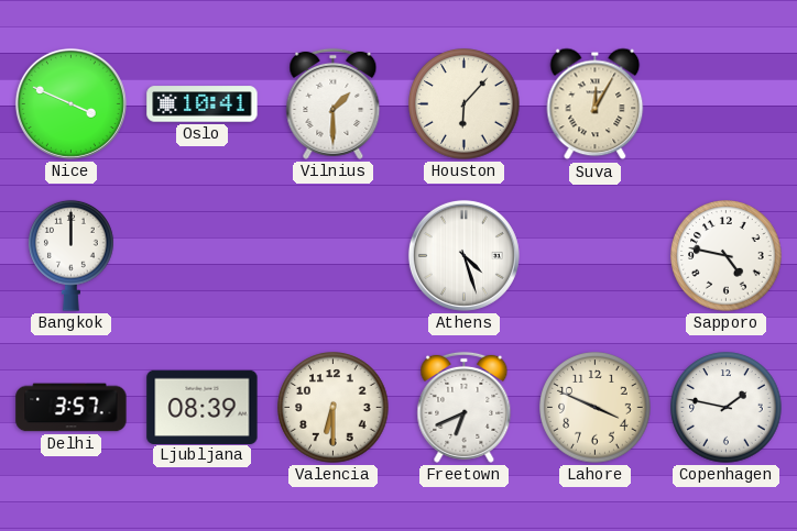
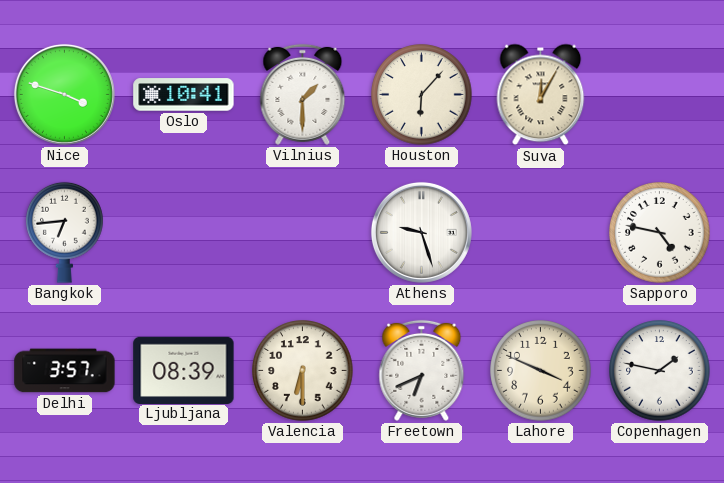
Nice: 3:49 -> 3:48 (64, 94)
Bangkok: 12:00 -> 6:44 (65, 232)
Athens: 4:27 -> 9:27 (421, 232)
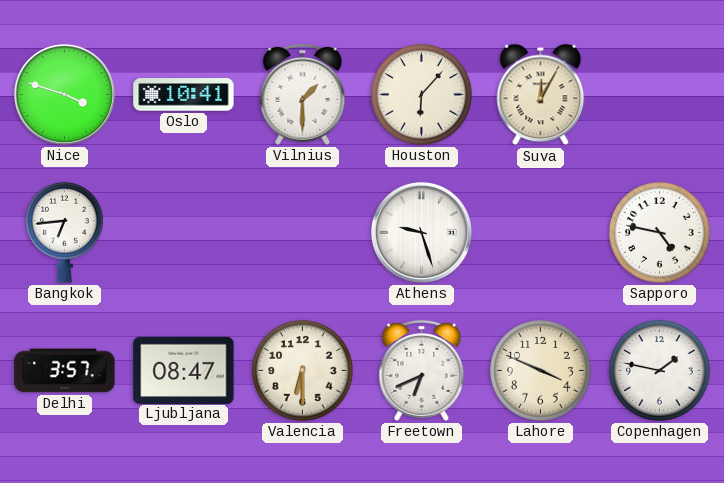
Ljubljana: 08:39 -> 08:47 (184, 370)
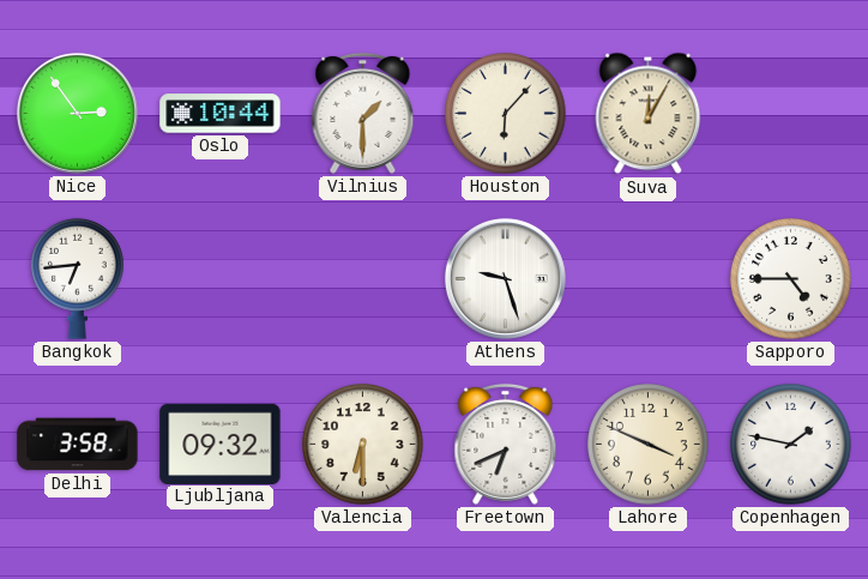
Nice: 3:48 -> 2:54 (77, 113)
Oslo: 10:41 -> 10:44 (221, 114)
Sapporo: 4:47 -> 4:45 (791, 279)
Delhi: 3:57 -> 3:58 (78, 445)
Ljubljana: 08:47 -> 09:32 (221, 444)
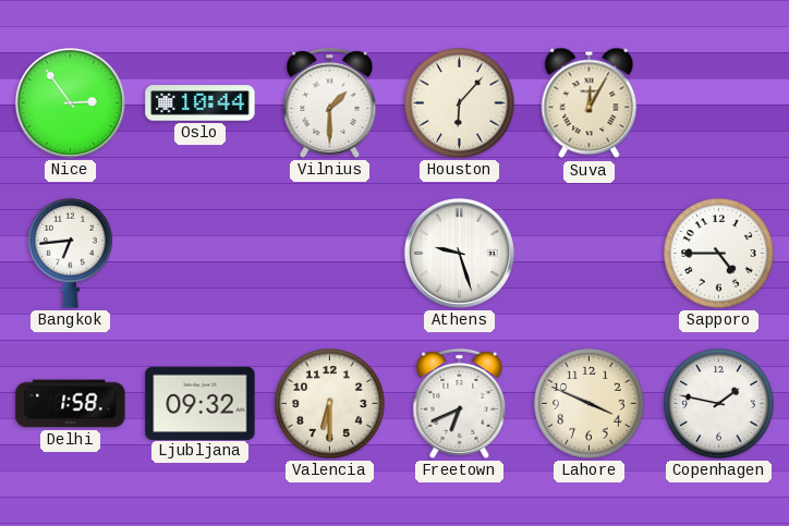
Delhi: 3:58 -> 1:58 (71, 404)
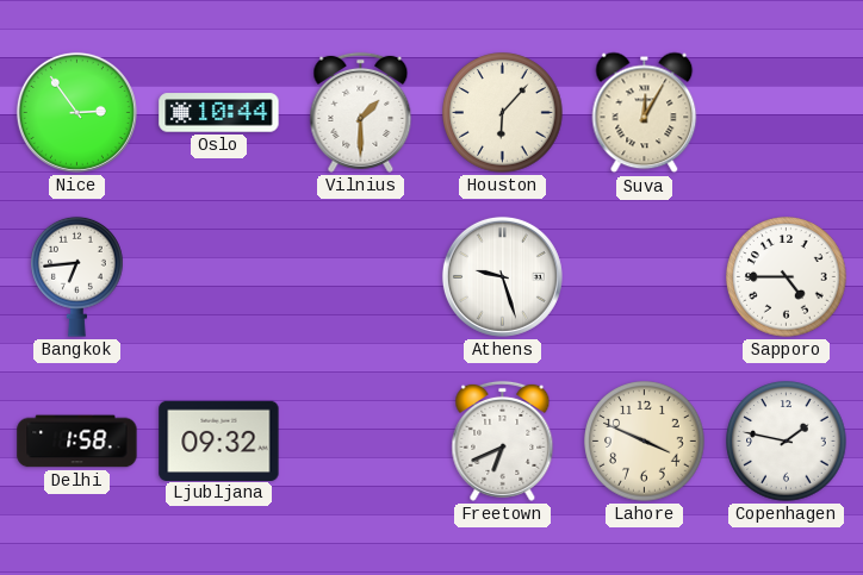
Valencia: 6:30 -> none (330, 404)
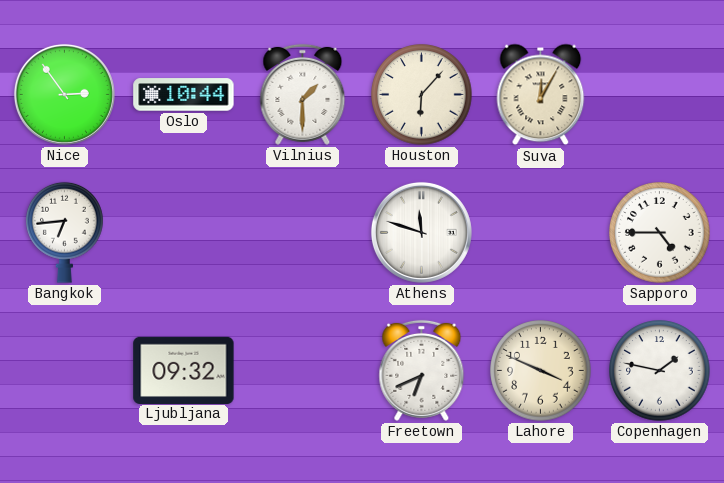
Athens: 9:27 -> 11:48 (421, 232)
Delhi: 1:58 -> none (77, 442)
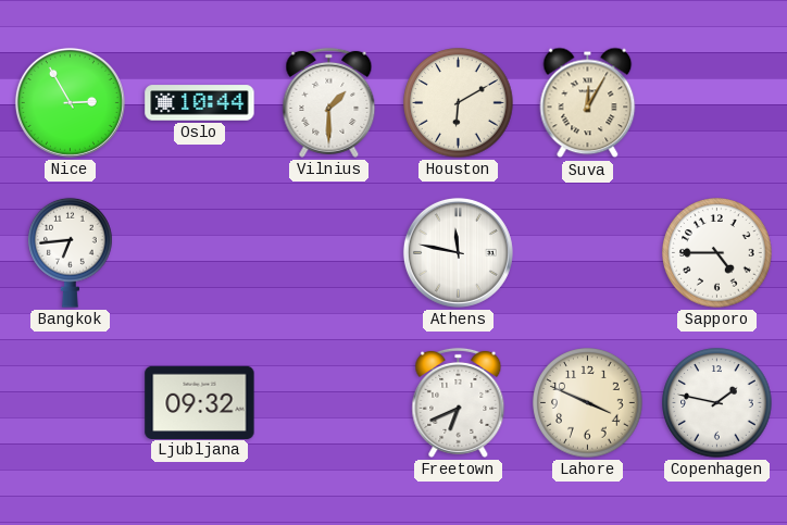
Nice: 2:54 -> 2:55 (70, 102)
Houston: 6:07 -> 6:10 (459, 103)
Athens: 11:48 -> 11:47 (458, 252)
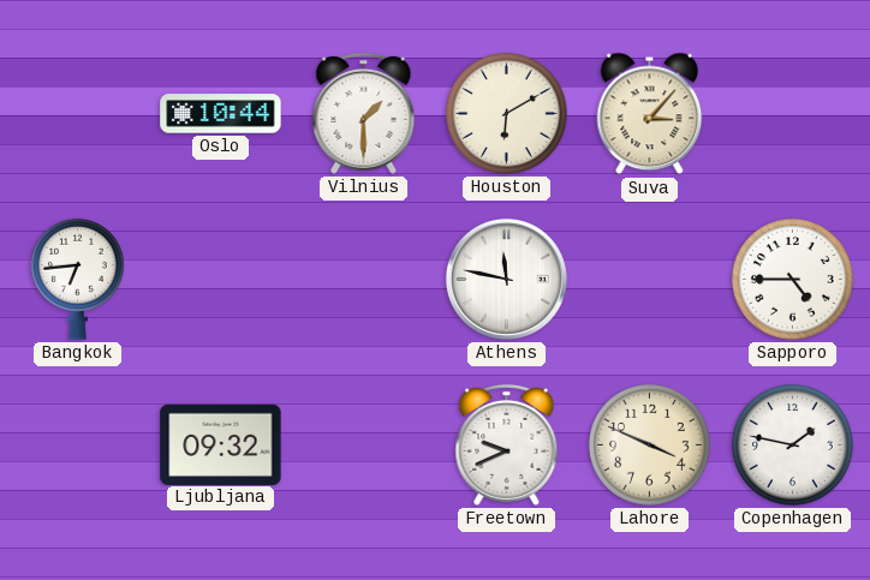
Nice: 2:55 -> none (70, 102)
Suva: 12:05 -> 3:07 (650, 114)
Freetown: 6:41 -> 9:41 (507, 444)
